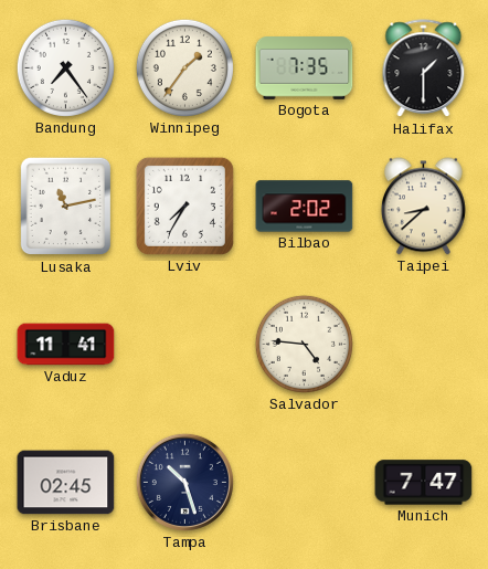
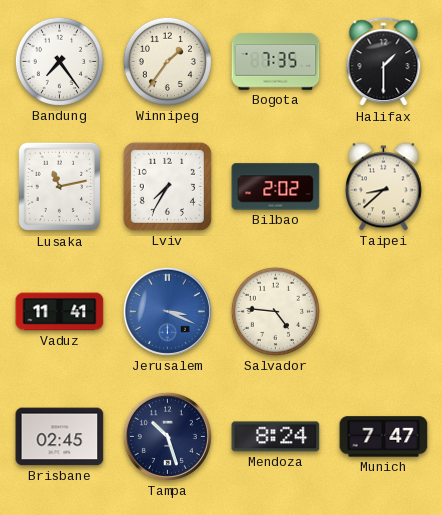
Jerusalem: none -> 3:19 (167, 311)
Mendoza: none -> 8:24 (276, 437)
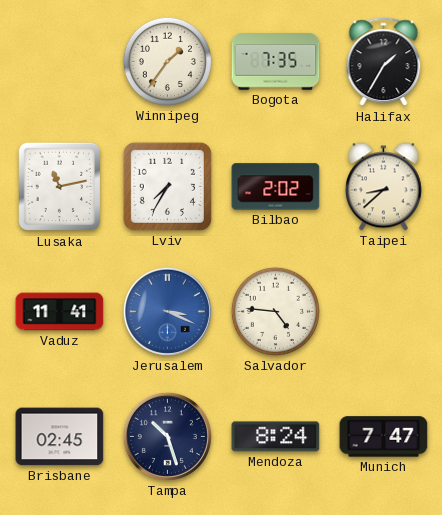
Bandung: 7:24 -> none (59, 61)
Halifax: 1:30 -> 1:35 (384, 62)
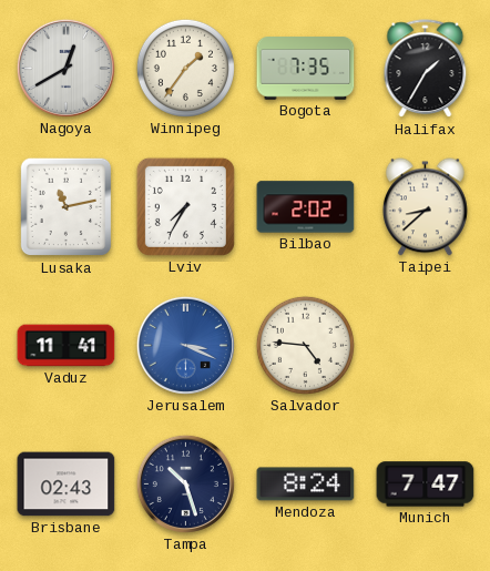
Nagoya: none -> 12:40 (65, 68)
Brisbane: 02:45 -> 02:43 (67, 485)
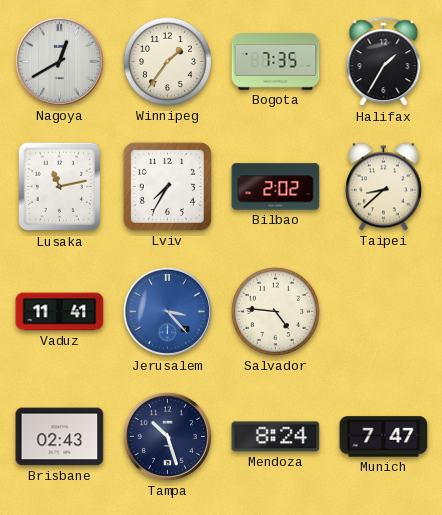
Jerusalem: 3:19 -> 3:23 (167, 311)
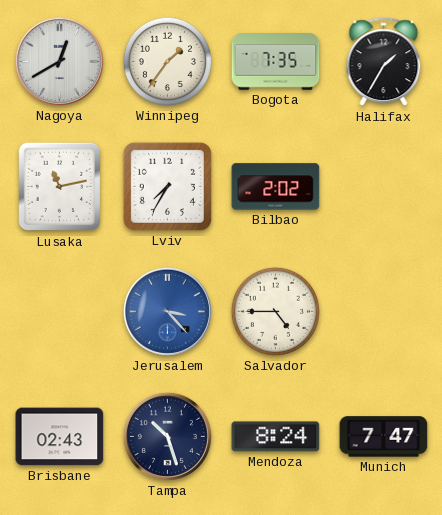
Taipei: 8:38 -> none (383, 187)
Vaduz: 11:41 -> none (60, 312)
Salvador: 4:46 -> 4:45 (275, 311)
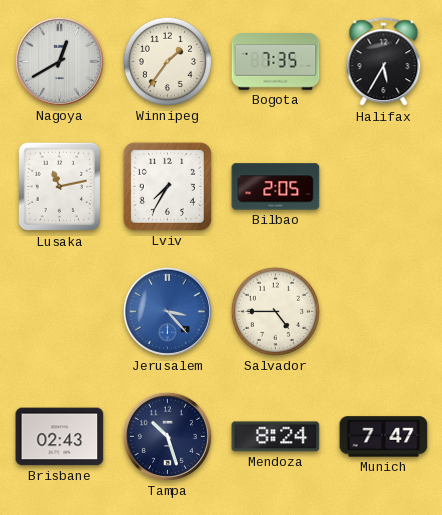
Halifax: 1:35 -> 5:35 (384, 62)
Bilbao: 2:02 -> 2:05 (276, 187)
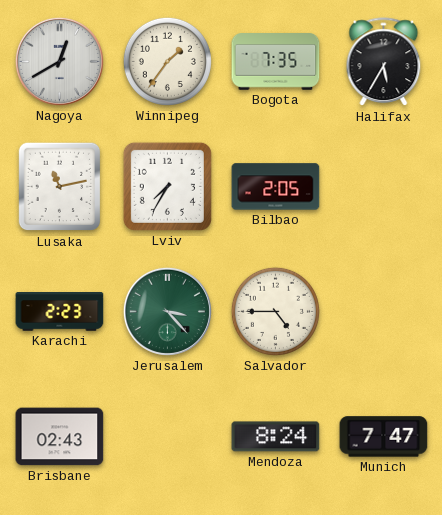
Karachi: none -> 2:23 (60, 312)
Jerusalem dial: blue -> green (167, 311)
Tampa: 10:27 -> none (167, 436)
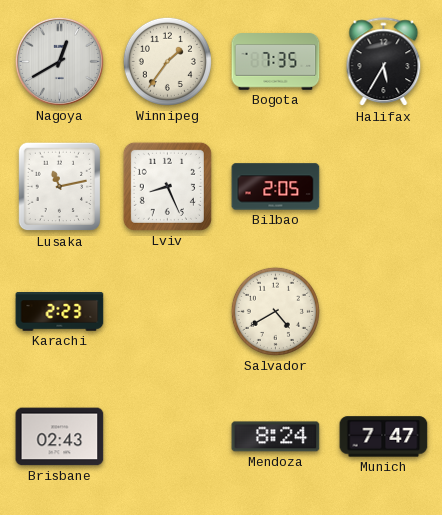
Lviv: 7:35 -> 8:26 (167, 186)
Jerusalem: 3:23 -> none (167, 311)
Salvador: 4:45 -> 4:40 (275, 311)
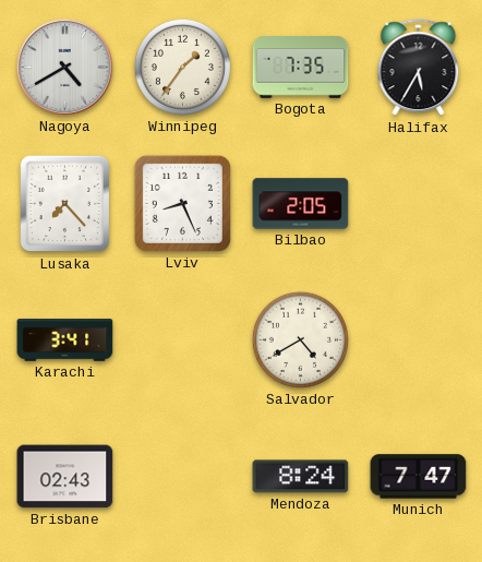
Nagoya: 12:40 -> 4:40 (64, 67)
Lusaka: 11:13 -> 7:23 (65, 204)
Karachi: 2:23 -> 3:41 (65, 340)
